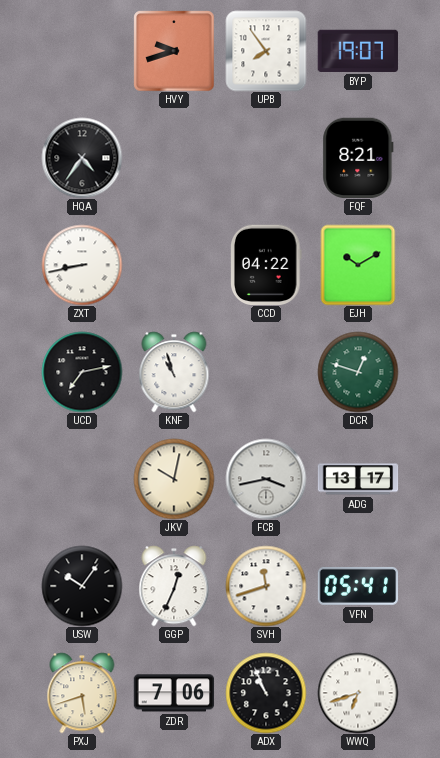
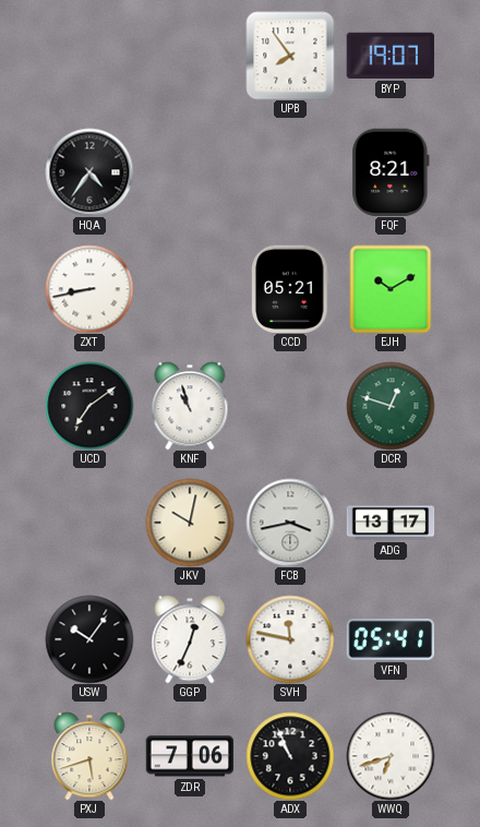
HVY: 9:42 -> none (174, 51)
CCD: 04:22 -> 05:21 (291, 288)
UCD: 7:13 -> 7:09 (89, 406)
SVH: 11:42 -> 11:47 (290, 639)
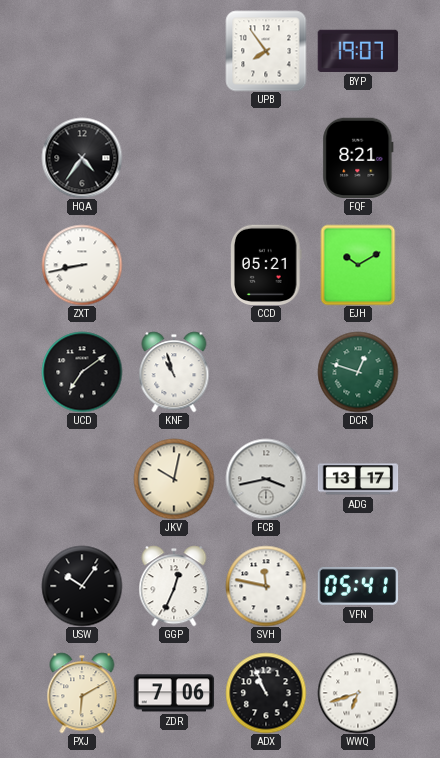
PXJ: 5:42 -> 6:10 (82, 693)
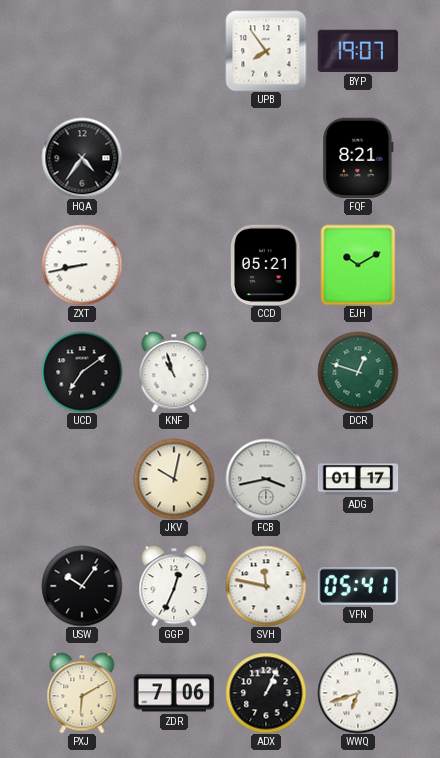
ADG: 13:17 -> 01:17 (358, 479)
ADX: 10:56 -> 1:04 (266, 693)
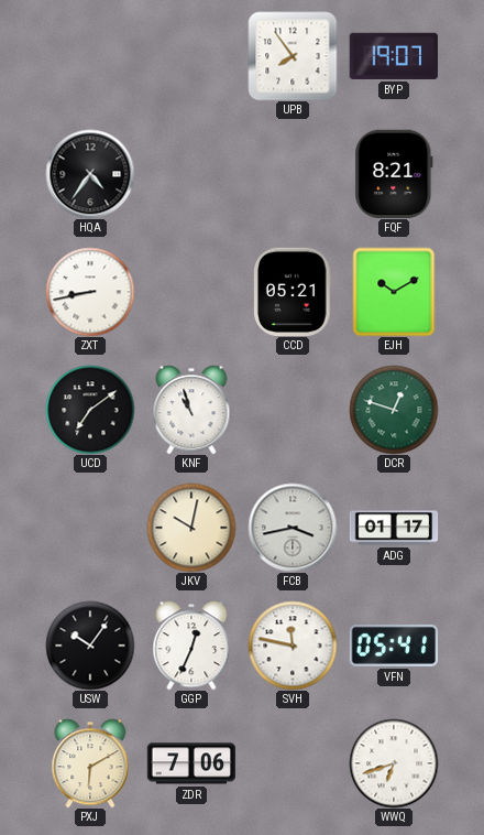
ADX: 1:04 -> none (266, 693)
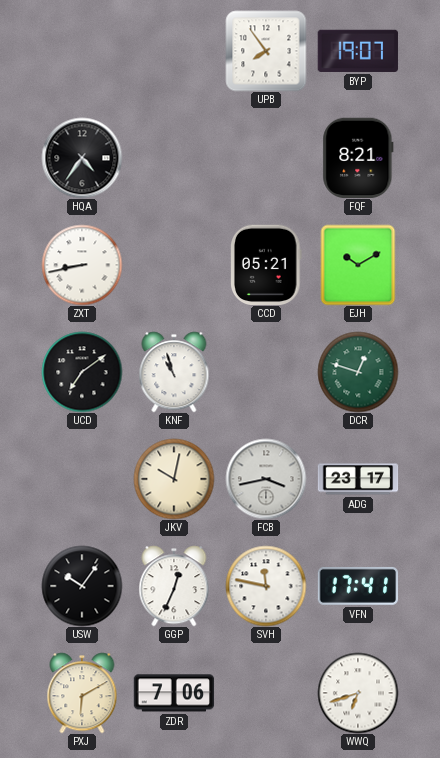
ADG: 01:17 -> 23:17 (358, 479)
VFN: 05:41 -> 17:41 (358, 586)
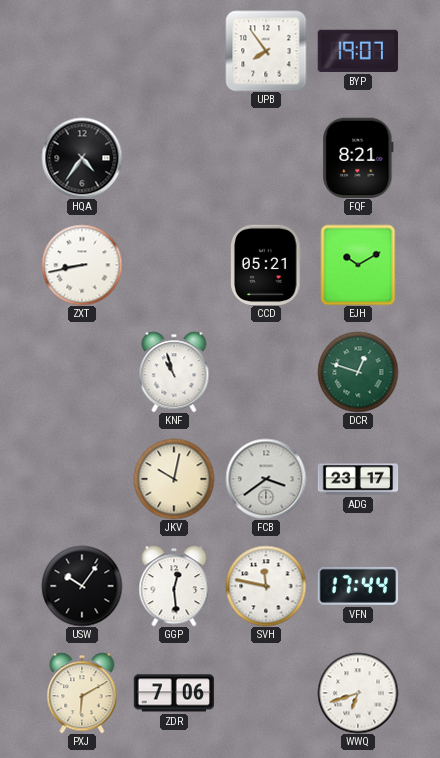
UCD: 7:09 -> none (82, 372)
FCB: 3:43 -> 3:39 (266, 479)
GGP: 12:34 -> 12:29 (174, 586)
VFN: 17:41 -> 17:44 (358, 586)
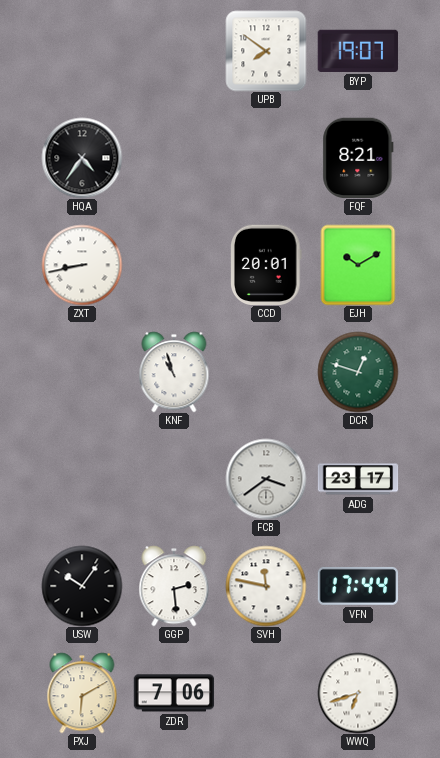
UPB: 7:54 -> 7:51 (266, 51)
CCD: 05:21 -> 20:01 (267, 264)
JKV: 10:02 -> none (174, 479)
GGP: 12:29 -> 2:29 (174, 586)
